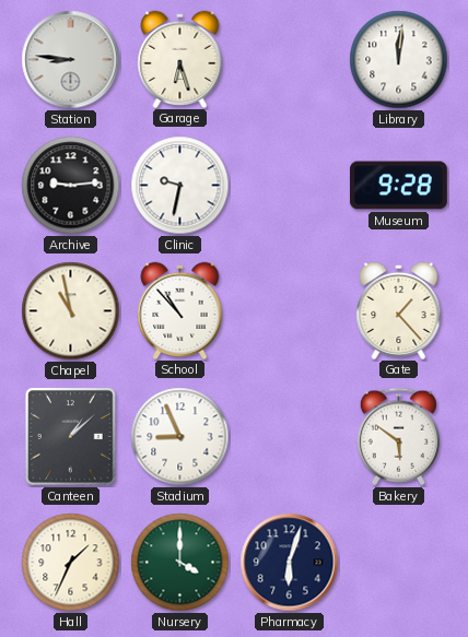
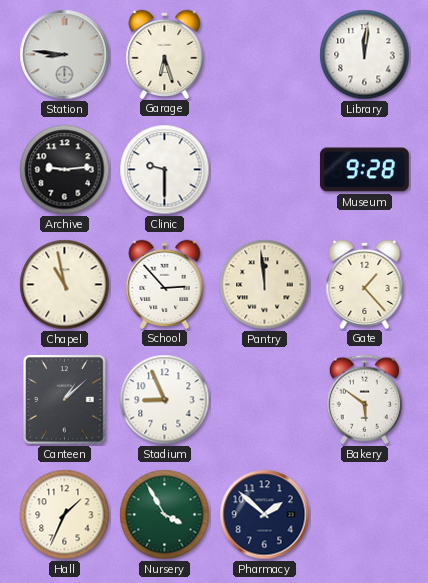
Clinic: 9:32 -> 9:30 (165, 170)
School: 10:53 -> 2:53 (165, 284)
Pantry: none -> 11:59 (265, 285)
Nursery: 4:00 -> 3:55 (165, 515)
Pharmacy: 6:03 -> 1:52 (265, 515)
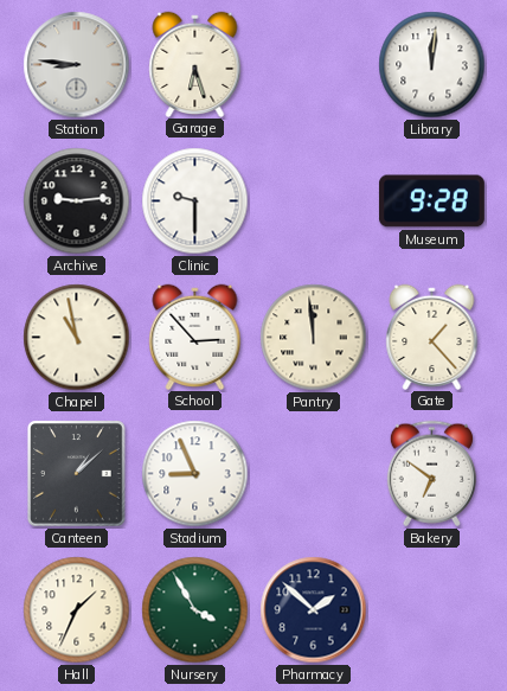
Bakery: 5:51 -> 6:51 (431, 474)
